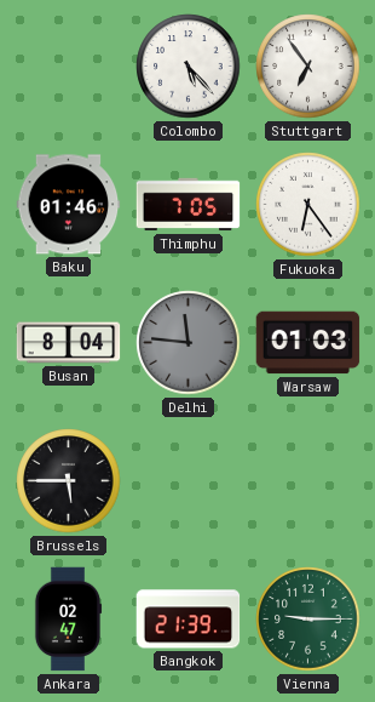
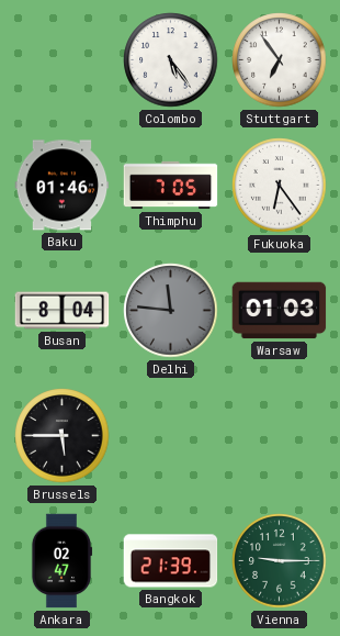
Colombo: 5:23 -> 5:24 (171, 60)
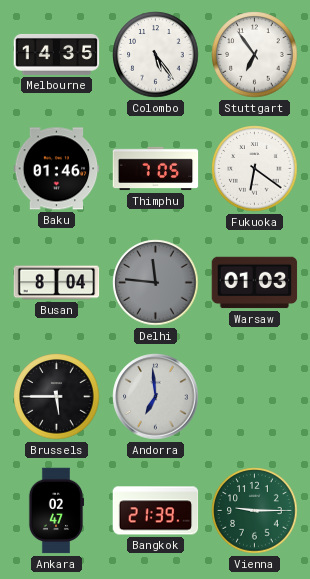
Melbourne: none -> 14:35 (57, 54)
Fukuoka: 6:24 -> 6:21 (255, 169)
Andorra: none -> 6:59 (156, 397)
